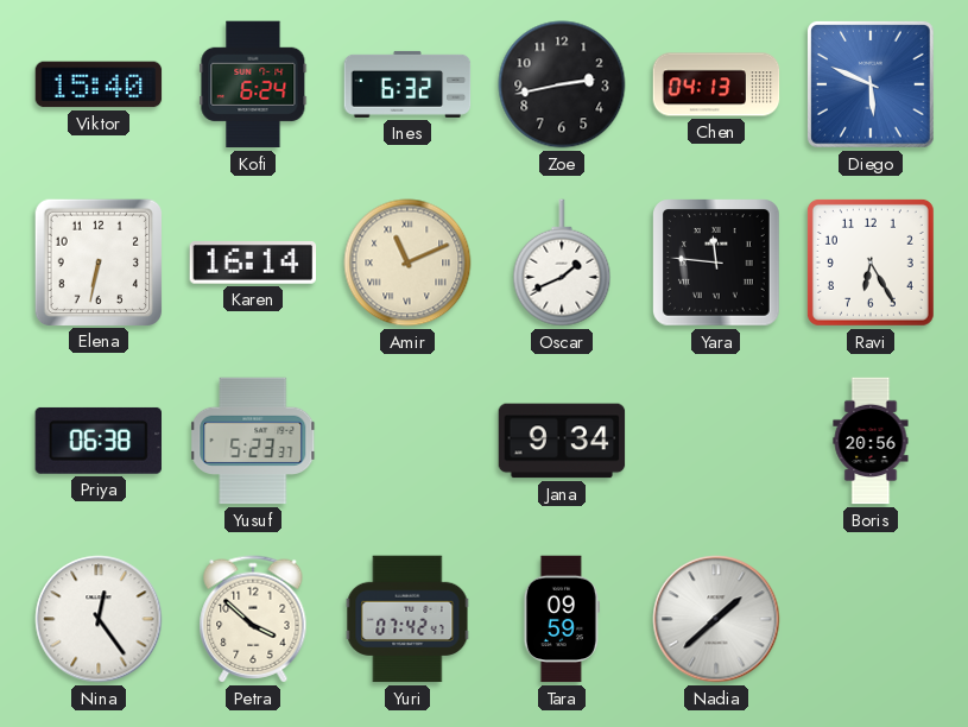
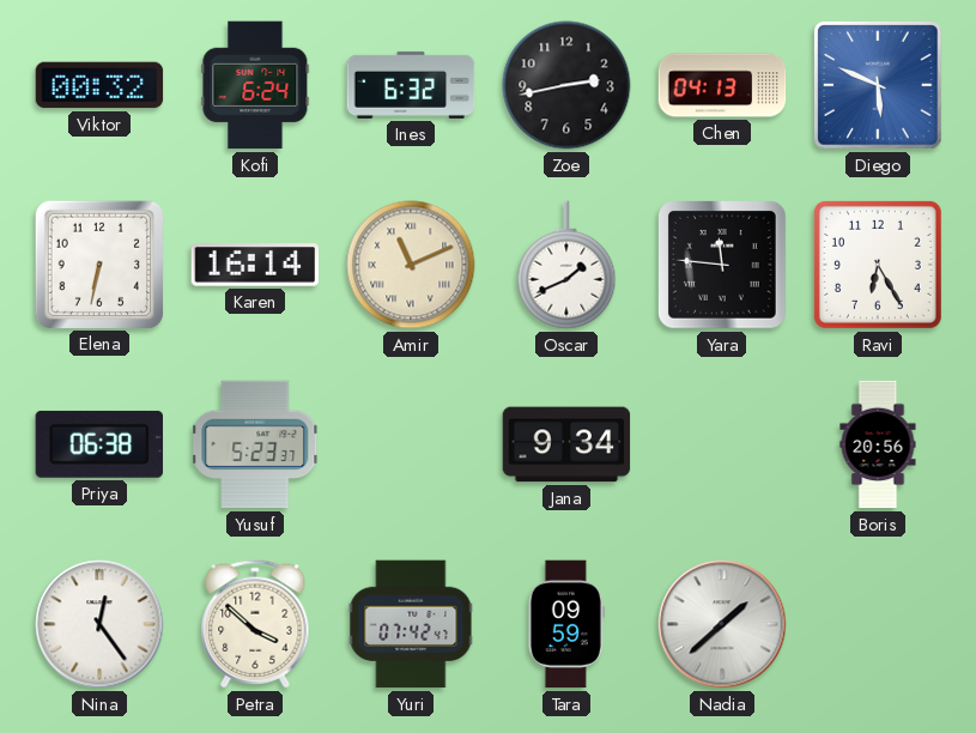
Viktor: 15:40 -> 00:32 (99, 85)
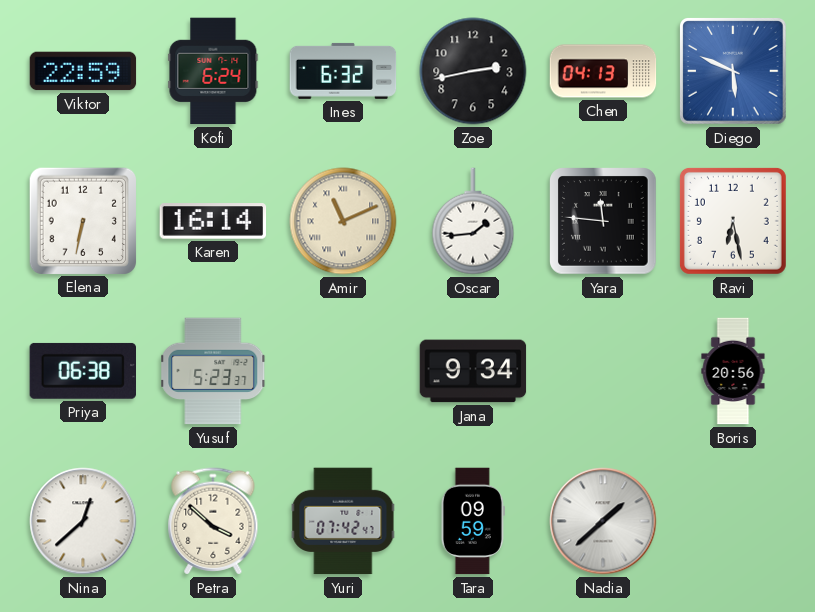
Viktor: 00:32 -> 22:59 (83, 71)
Oscar: 1:41 -> 1:44 (473, 221)
Ravi: 6:25 -> 6:28 (733, 221)
Nina: 12:24 -> 12:38 (83, 521)
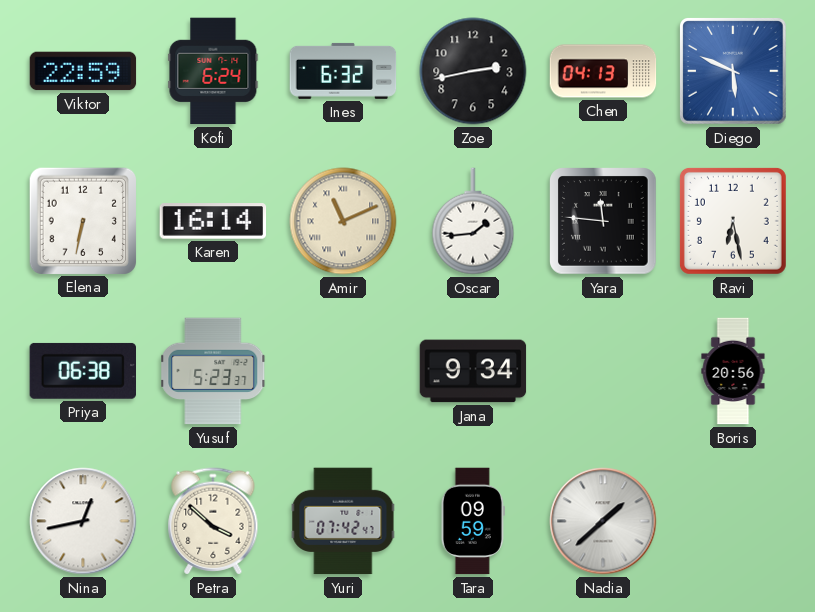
Nina: 12:38 -> 12:43 (83, 521)
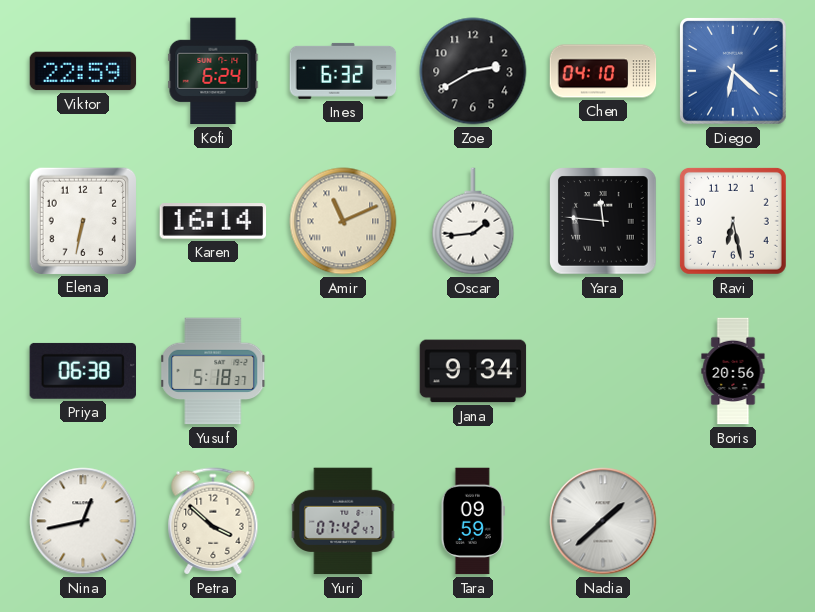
Zoe: 2:43 -> 2:40 (473, 71)
Chen: 04:13 -> 04:10 (603, 71)
Diego: 5:49 -> 6:22 (734, 72)
Yusuf: 5:23 -> 5:18 (213, 371)
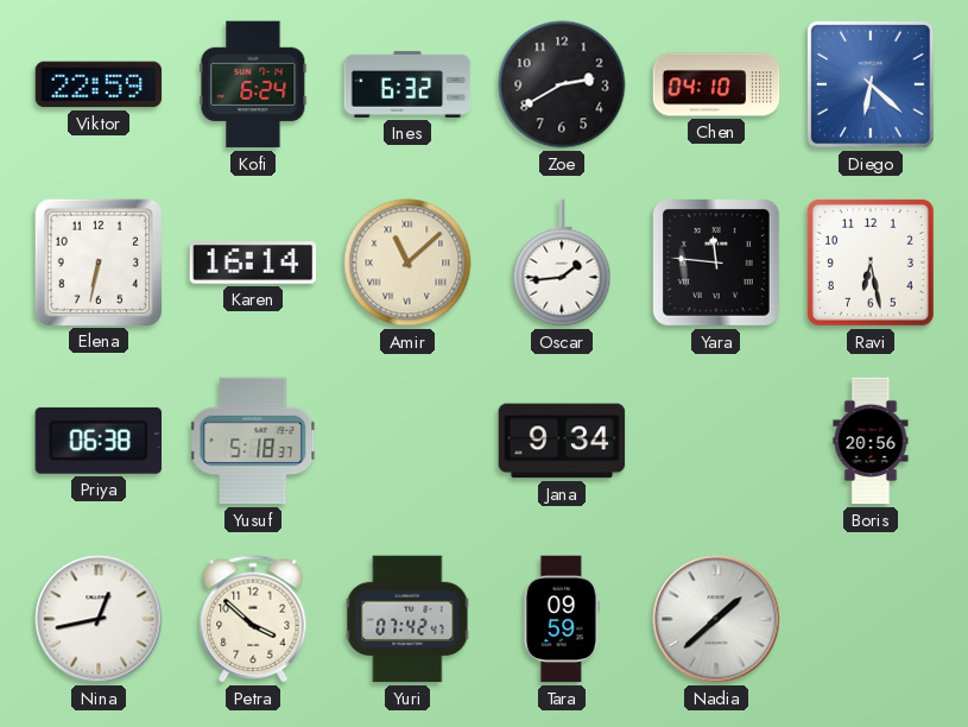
Amir: 11:11 -> 11:08 (407, 263)
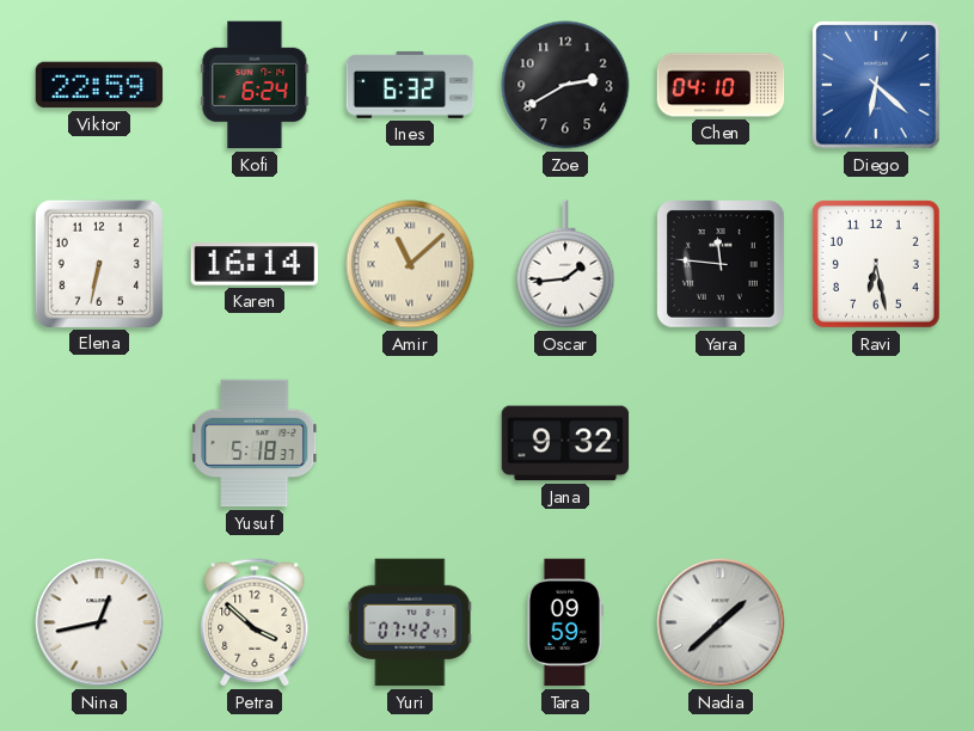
Priya: 06:38 -> none (97, 441)
Jana: 9:34 -> 9:32 (565, 443)
Boris: 20:56 -> none (871, 441)
